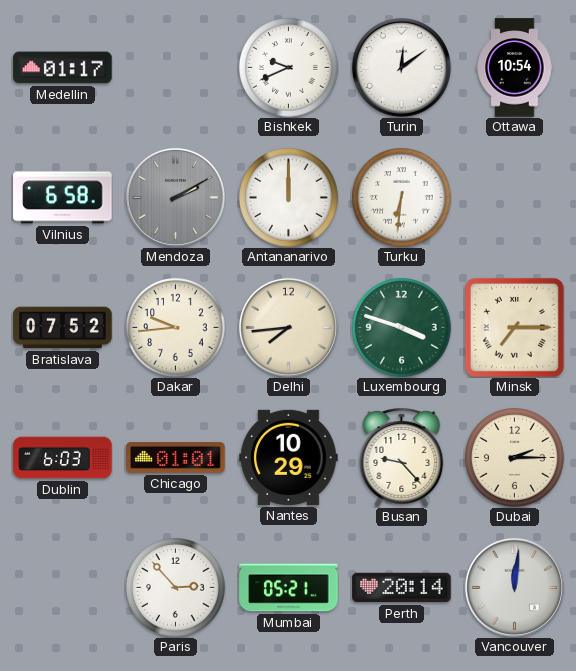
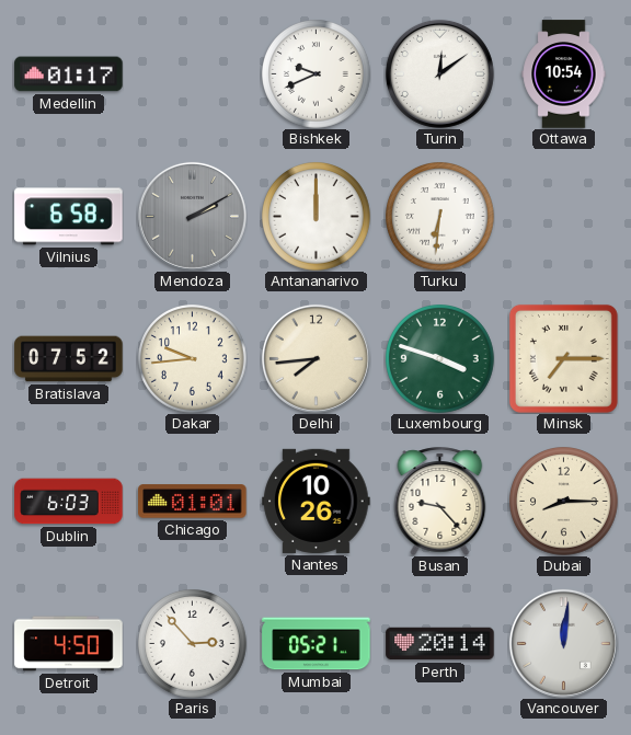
Nantes: 10:29 -> 10:26 (317, 501)
Dubai: 2:15 -> 8:15 (564, 502)
Detroit: none -> 4:50 (69, 644)
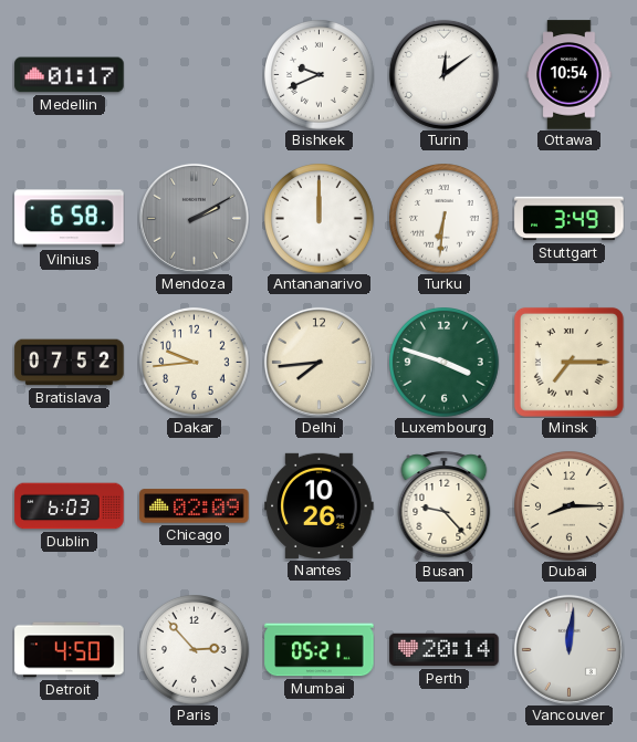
Stuttgart: none -> 3:49 (570, 219)
Chicago: 01:01 -> 02:09 (195, 506)
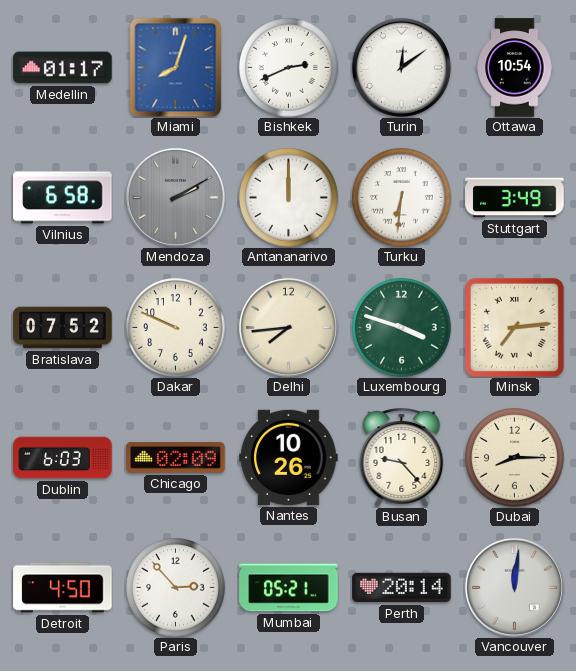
Miami: none -> 8:03 (176, 67)
Bishkek: 9:41 -> 2:41 (289, 68)
Dakar: 9:44 -> 9:49 (176, 328)
Minsk: 7:15 -> 7:14 (514, 327)
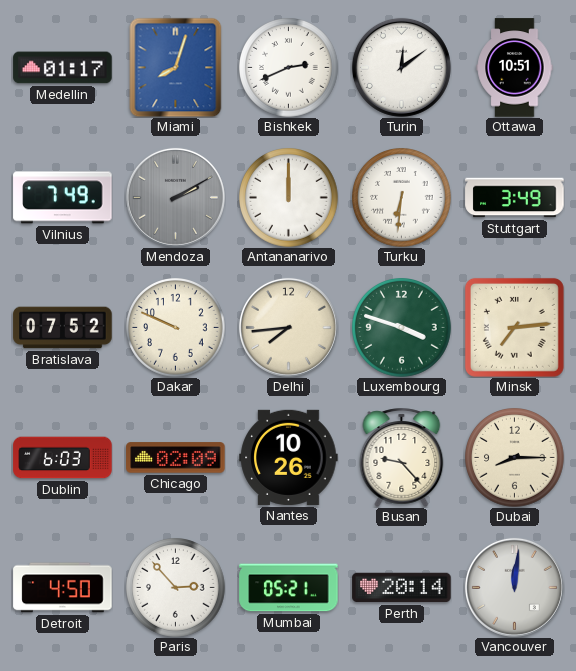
Ottawa: 10:54 -> 10:51 (515, 68)
Vilnius: 6:58 -> 7:49 (63, 198)
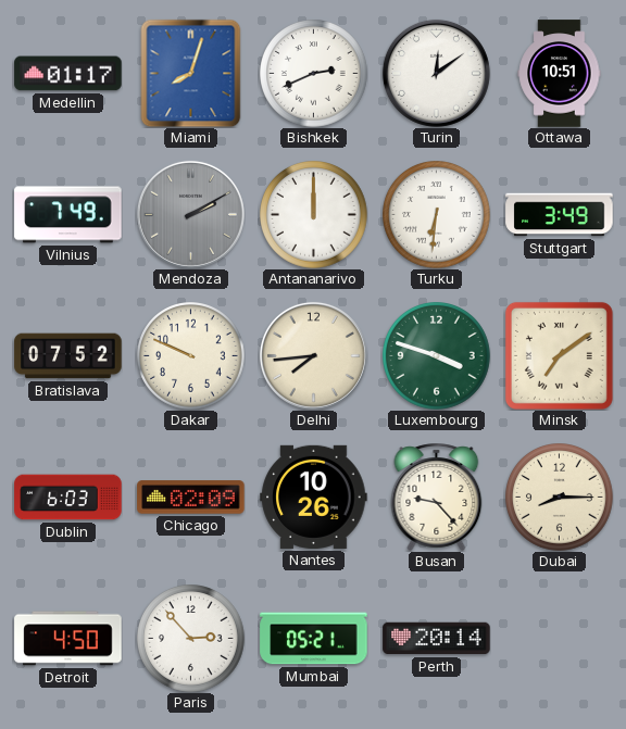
Minsk: 7:14 -> 7:09 (559, 355)
Vancouver: 12:01 -> none (514, 587)
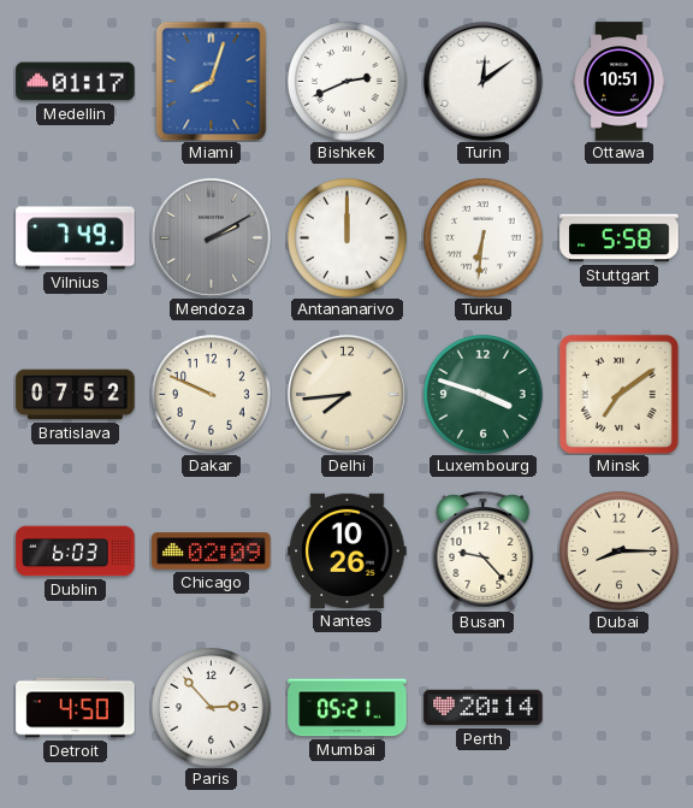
Stuttgart: 3:49 -> 5:58 (620, 238)
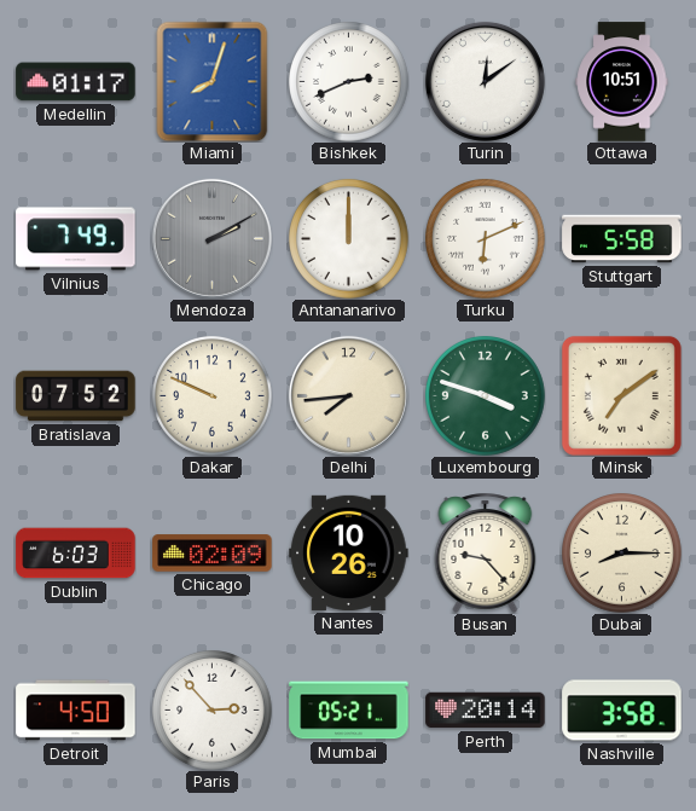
Turku: 6:31 -> 6:11 (486, 239)
Nashville: none -> 3:58 (622, 711)
